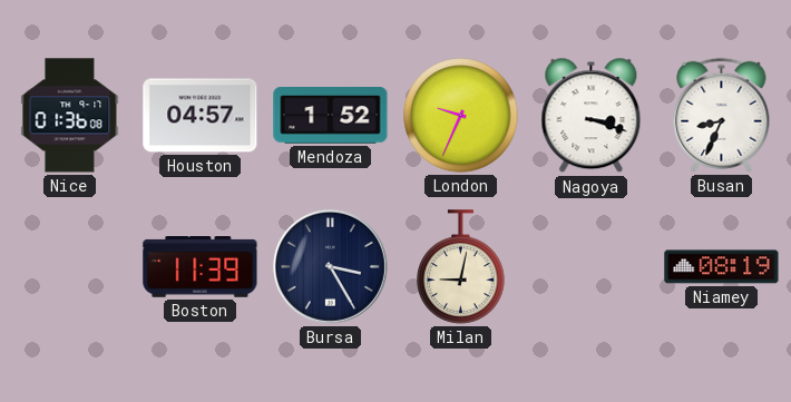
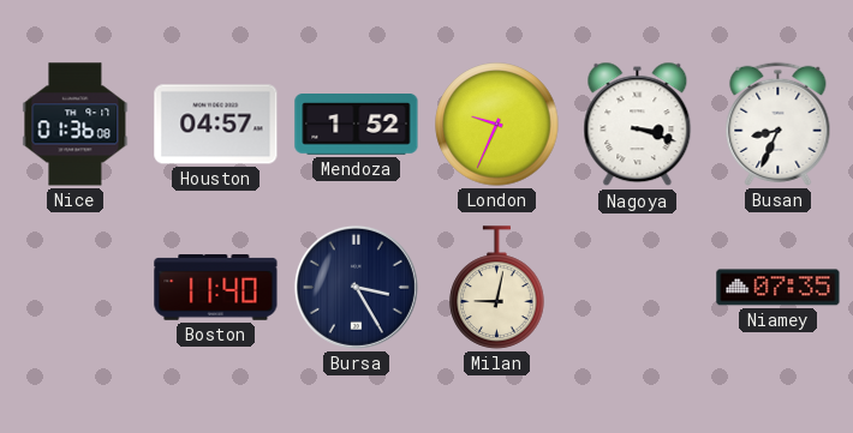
Boston: 11:39 -> 11:40 (216, 288)
Niamey: 08:19 -> 07:35 (779, 288)
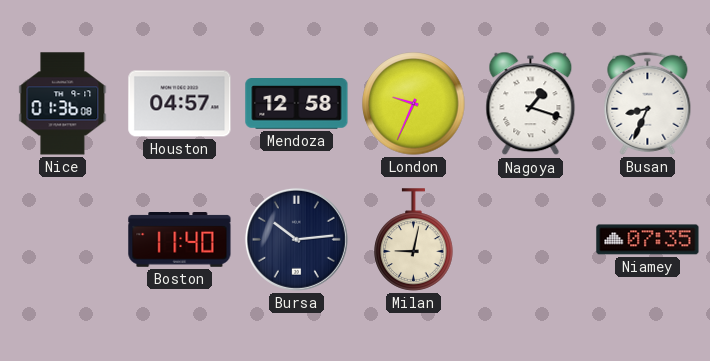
Mendoza: 1:52 -> 12:58 (297, 104)
Nagoya: 3:18 -> 1:18 (531, 104)
Bursa: 3:25 -> 10:14 (296, 239)
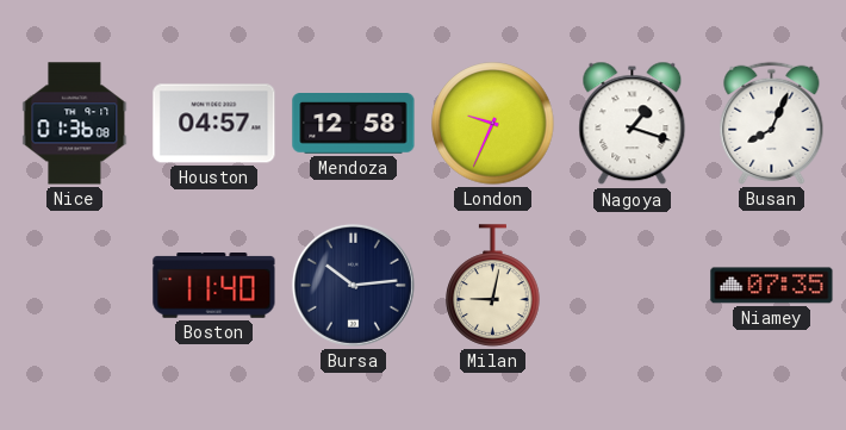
Busan: 8:34 -> 8:04 (772, 123)
